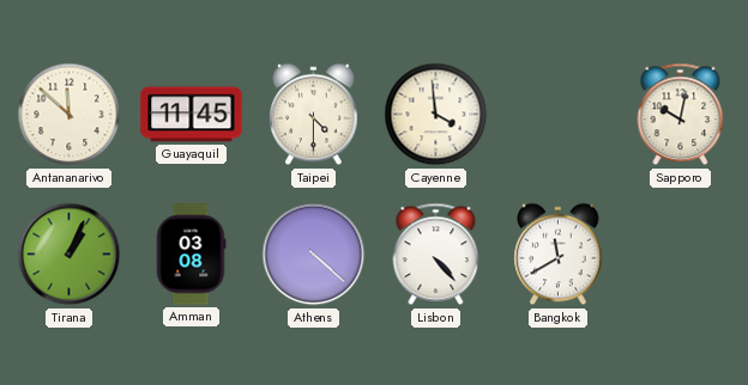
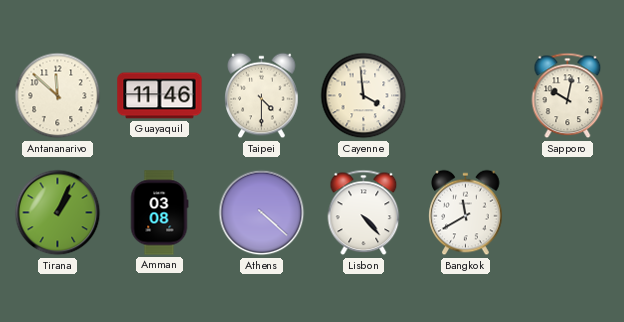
Guayaquil: 11:45 -> 11:46 (160, 96)
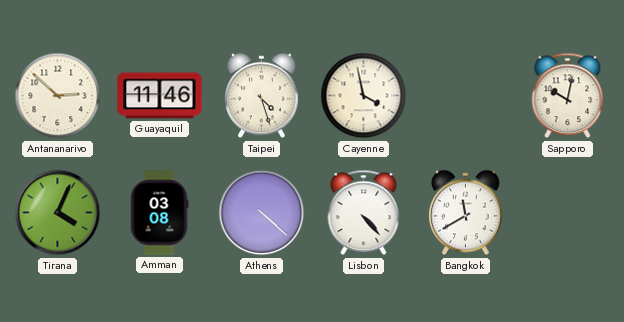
Antananarivo: 11:52 -> 2:52 (58, 96)
Taipei: 4:30 -> 4:27 (262, 96)
Cayenne: 3:59 -> 3:58 (364, 96)
Tirana: 1:04 -> 4:04 (58, 213)
